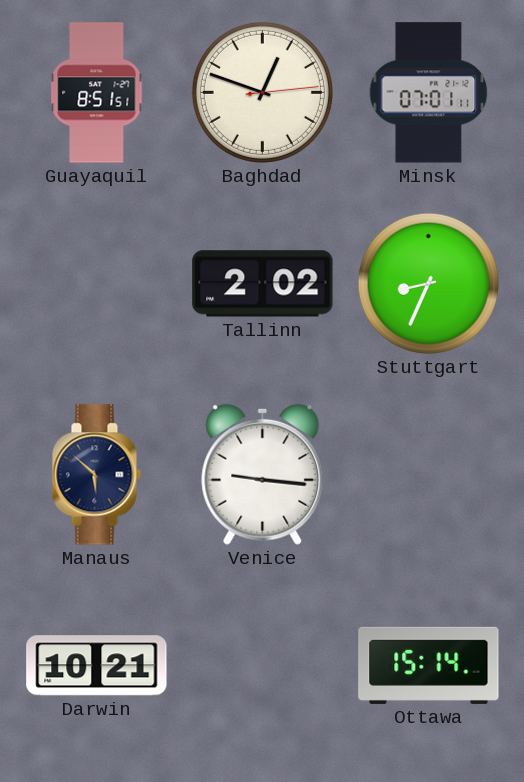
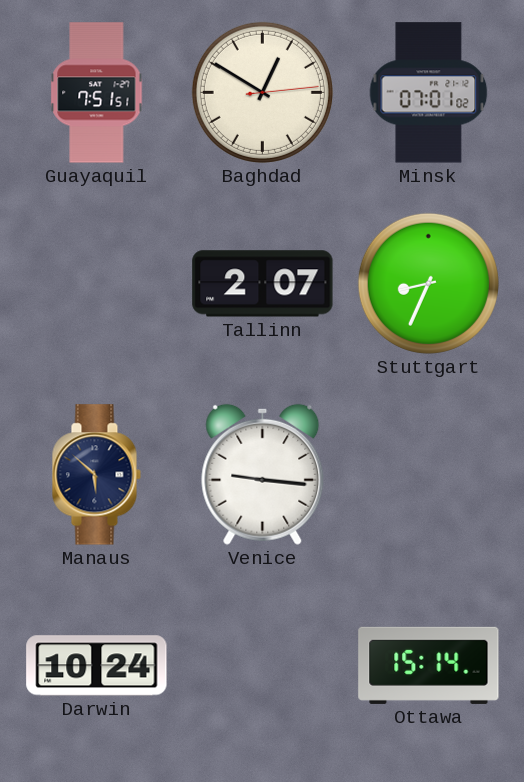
Guayaquil: 8:51 -> 7:51 (97, 93)
Baghdad: 12:48 -> 12:50 (262, 92)
Minsk: 07:01:11 -> 07:01:02 (429, 93)
Tallinn: 2:02 -> 2:07 (263, 284)
Darwin: 10:21 -> 10:24 (97, 666)
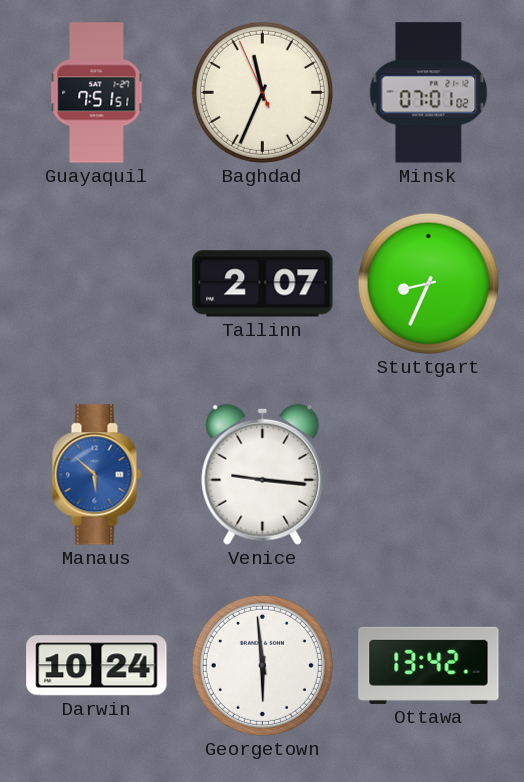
Baghdad: 12:50 -> 11:33 (262, 92)
Manaus dial: navy -> blue (96, 475)
Georgetown: none -> 5:59 (262, 665)
Ottawa: 15:14 -> 13:42 (429, 665)
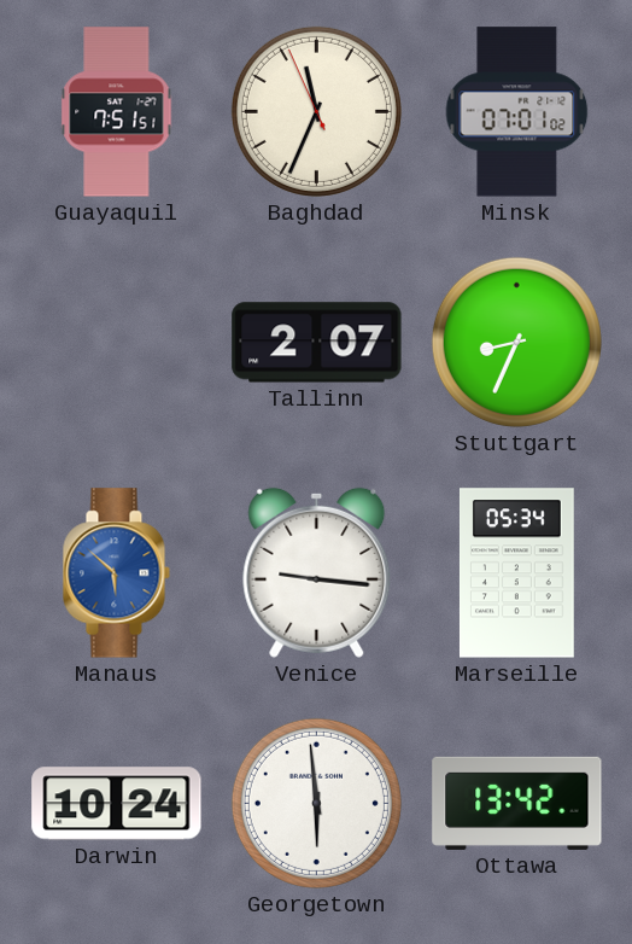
Marseille: none -> 05:34 (516, 573)
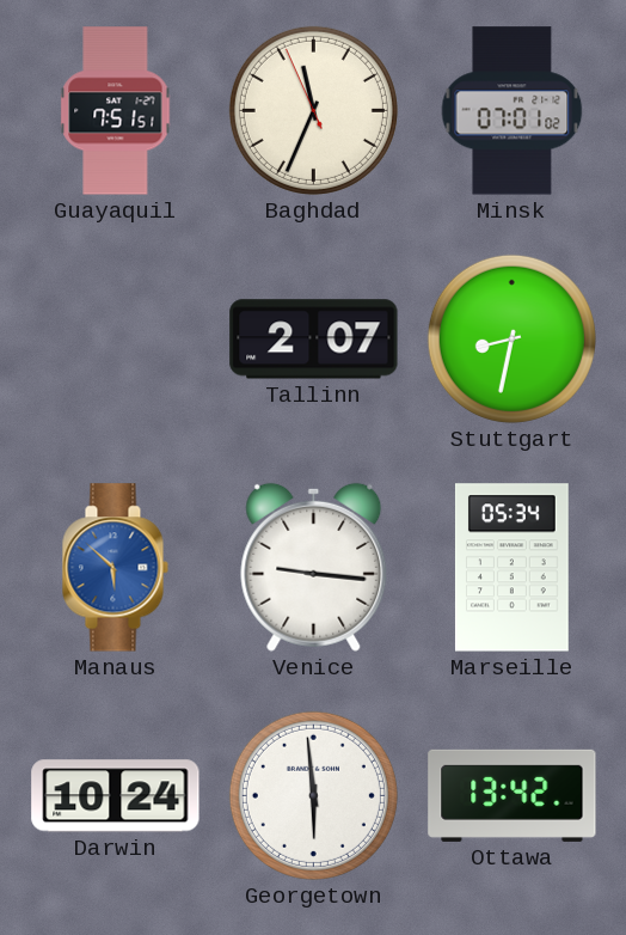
Stuttgart: 8:34 -> 8:32 (511, 338)
